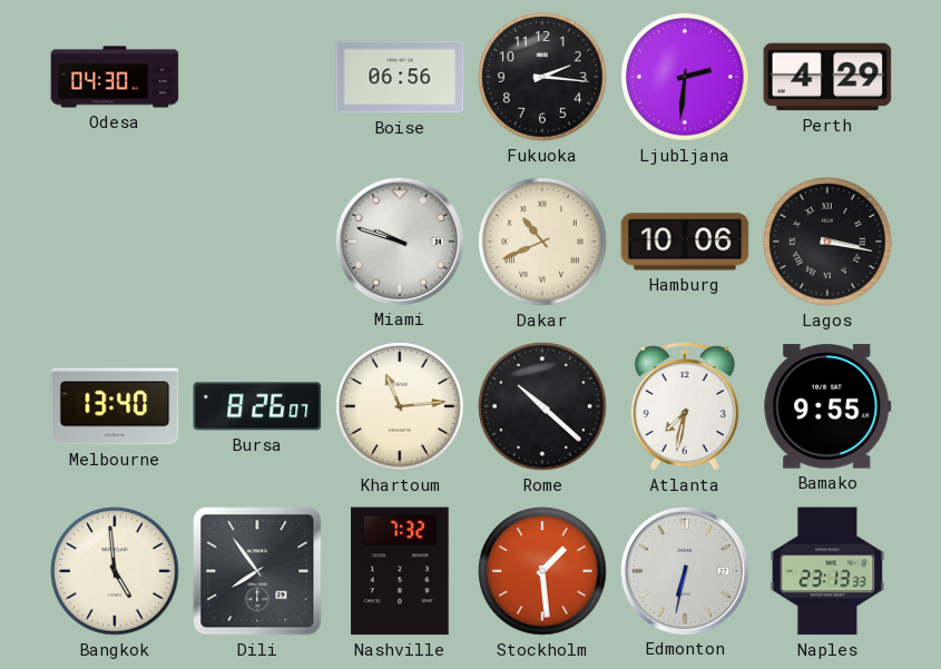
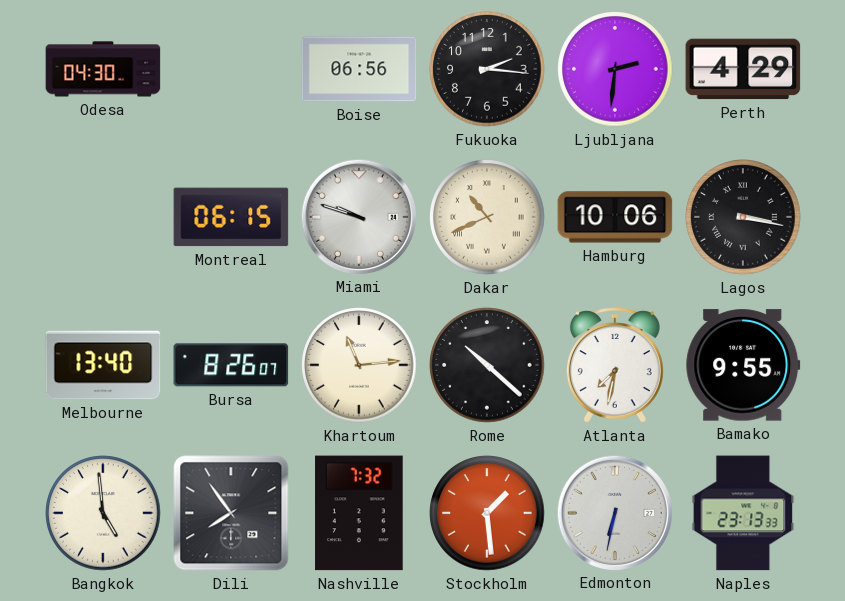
Montreal: none -> 06:15 (231, 217)
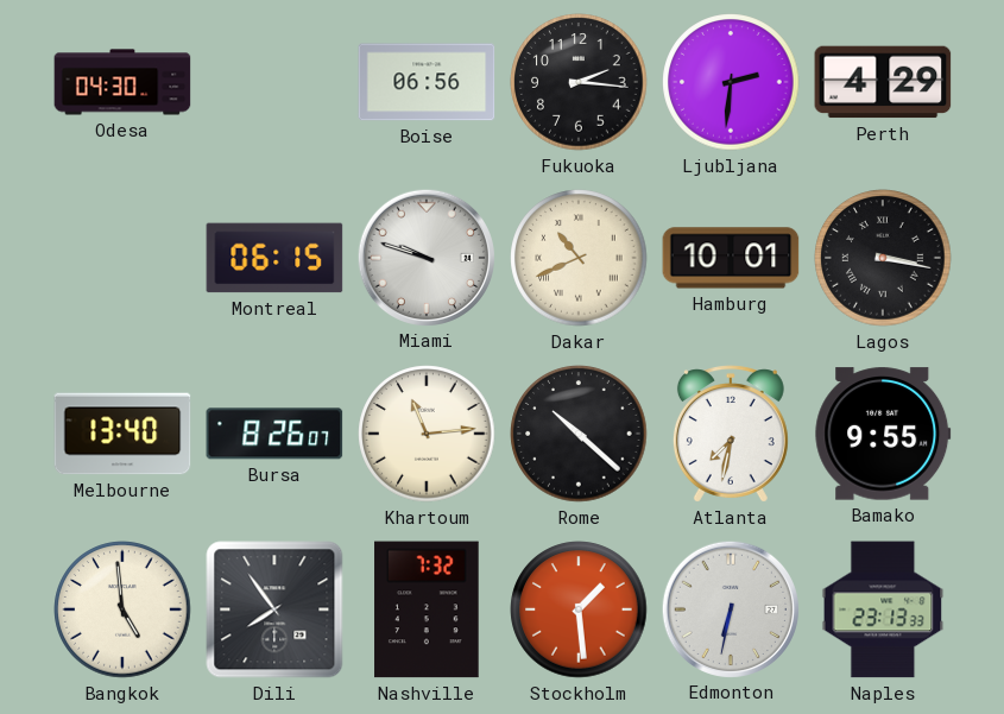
Hamburg: 10:06 -> 10:01 (731, 258)
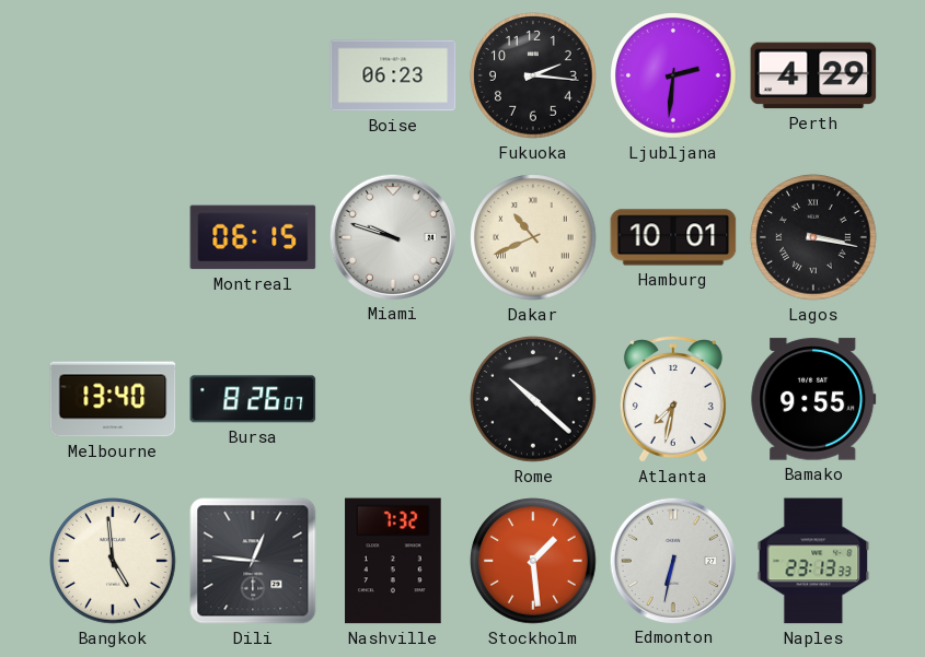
Odesa: 04:30 -> none (122, 82)
Boise: 06:56 -> 06:23 (393, 75)
Khartoum: 11:14 -> none (427, 434)
Dili: 7:54 -> 12:46 (253, 561)
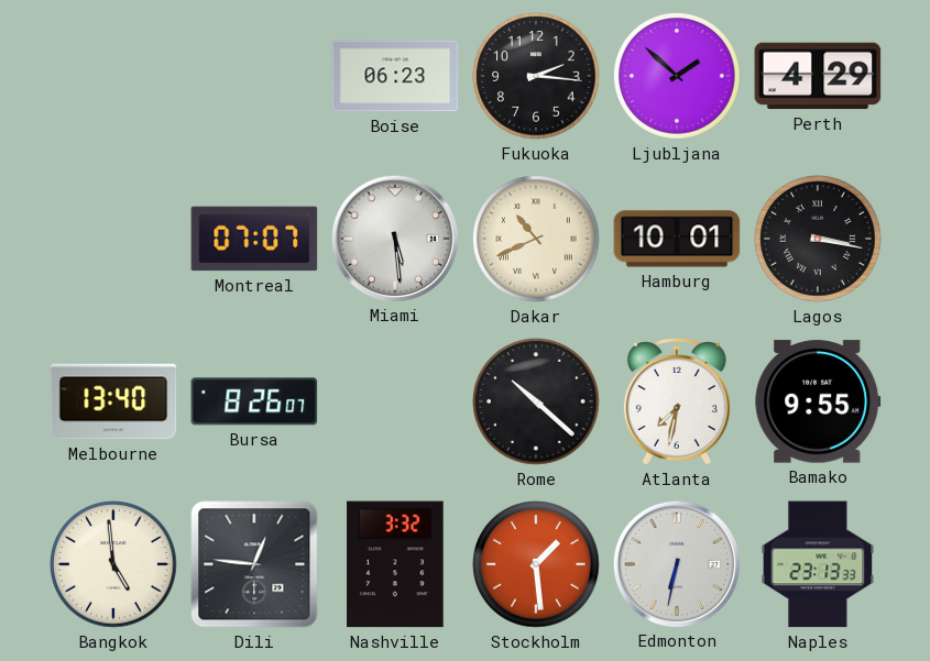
Ljubljana: 2:31 -> 1:52 (677, 76)
Montreal: 06:15 -> 07:07 (254, 239)
Miami: 9:48 -> 5:29 (394, 238)
Nashville: 7:32 -> 3:32 (395, 564)
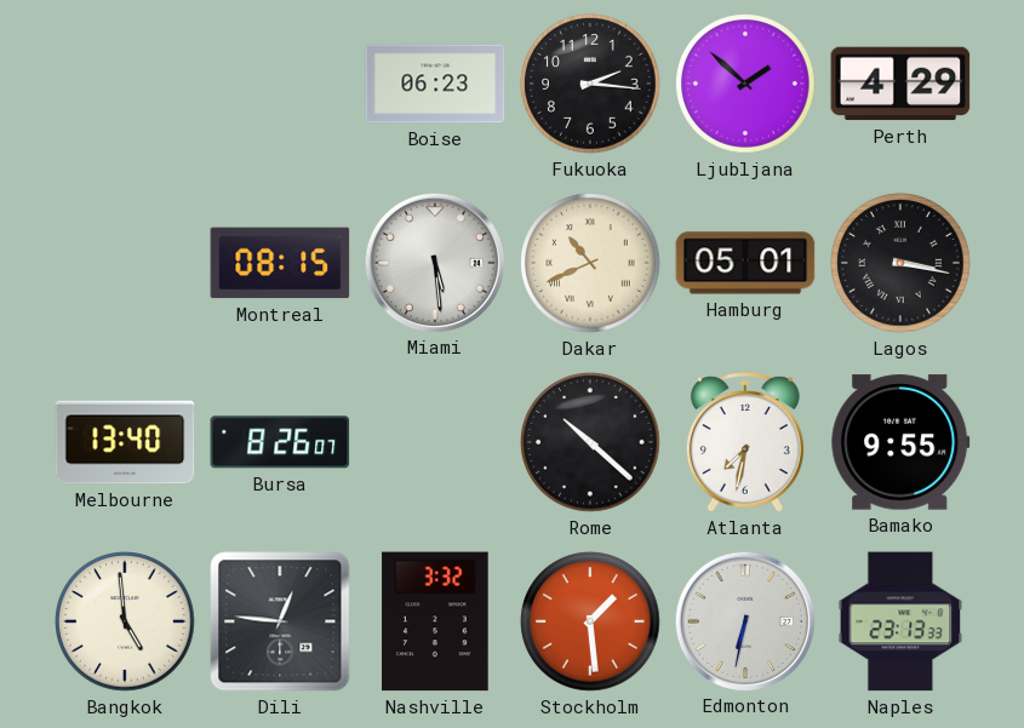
Montreal: 07:07 -> 08:15 (280, 263)
Hamburg: 10:01 -> 05:01 (745, 263)
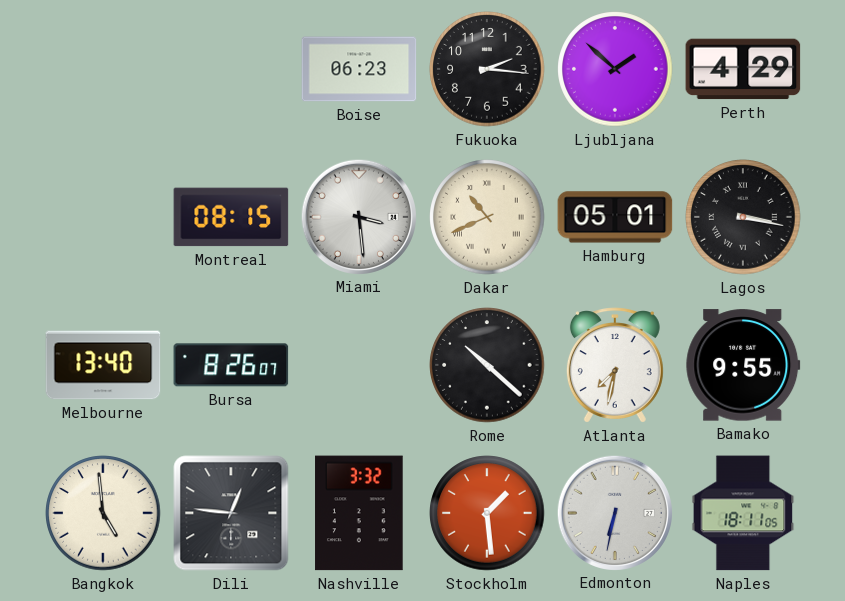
Miami: 5:29 -> 3:29 (358, 216)
Naples: 23:13 -> 18:11 (743, 513)
